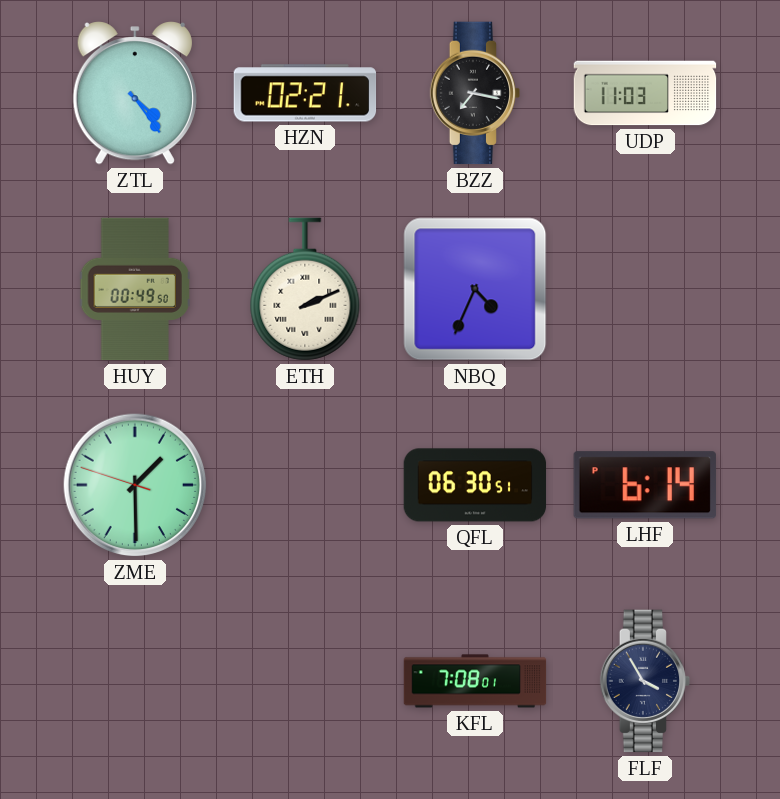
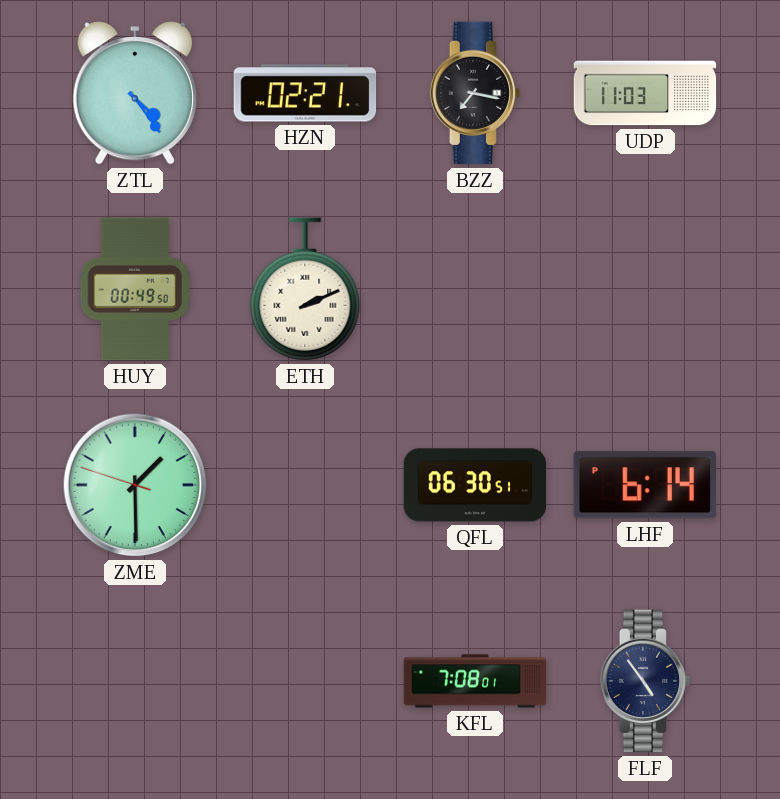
NBQ: 4:34 -> none (475, 289)
FLF: 3:55 -> 4:54 (645, 681)
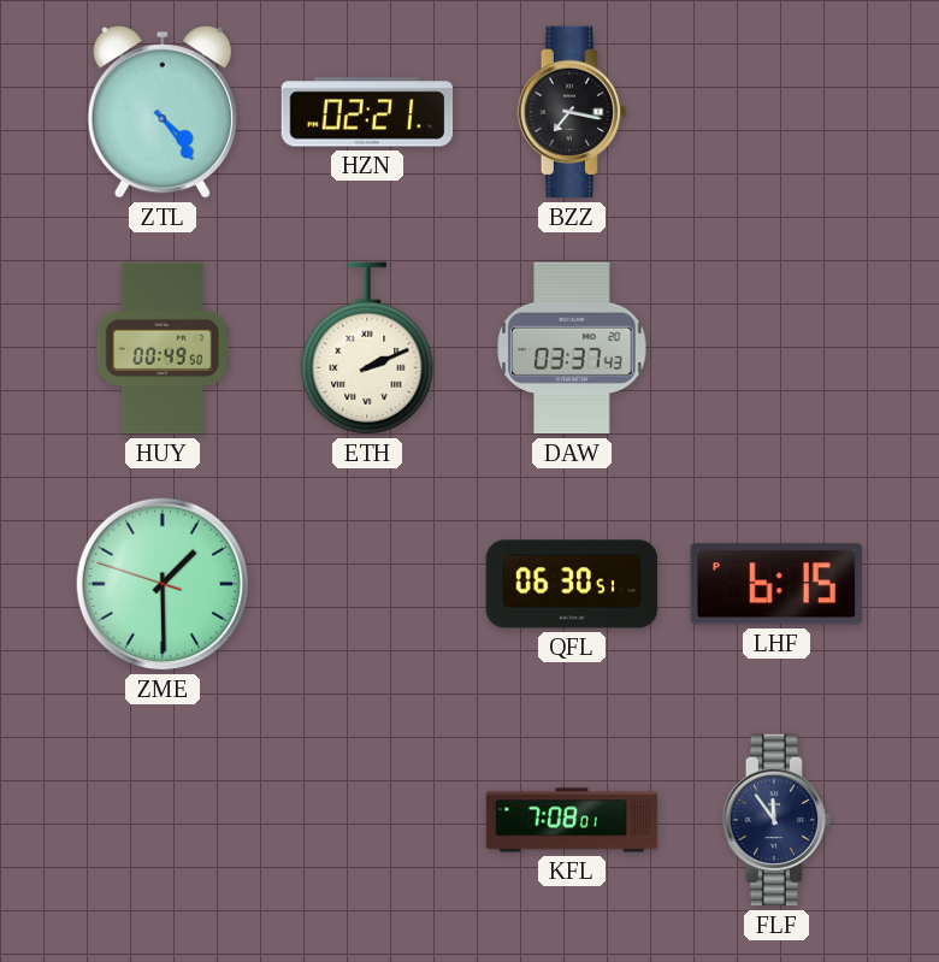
UDP: 11:03 -> none (645, 93)
DAW: none -> 03:37 (572, 348)
LHF: 6:14 -> 6:15 (776, 584)
FLF: 4:54 -> 11:54 (776, 820)
